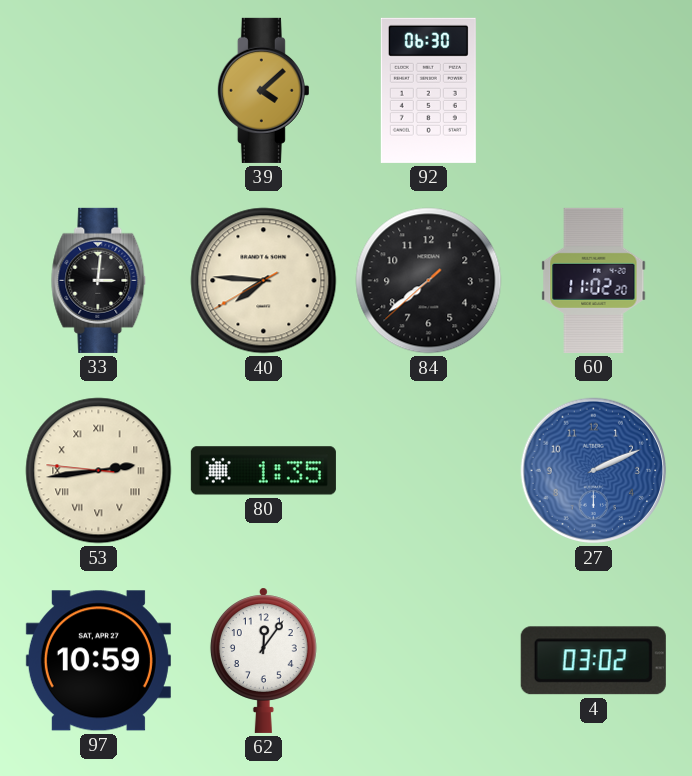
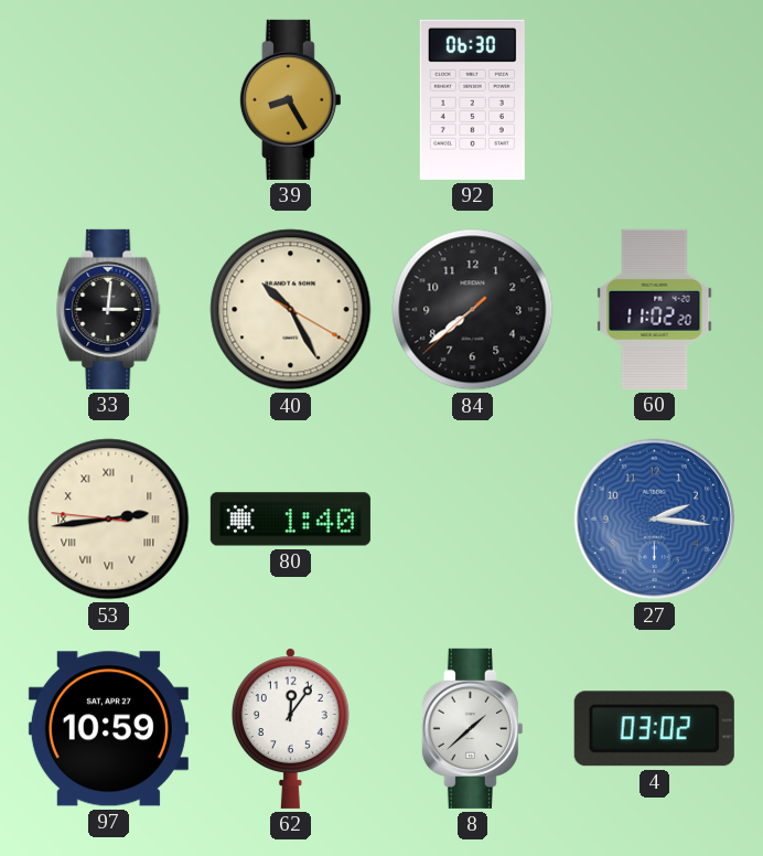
39: 4:08 -> 8:25 (290, 99)
40: 7:45 -> 10:25 (291, 310)
80: 1:35 -> 1:40 (290, 520)
27: 2:11 -> 2:16 (655, 520)
8: none -> 1:38 (472, 728)
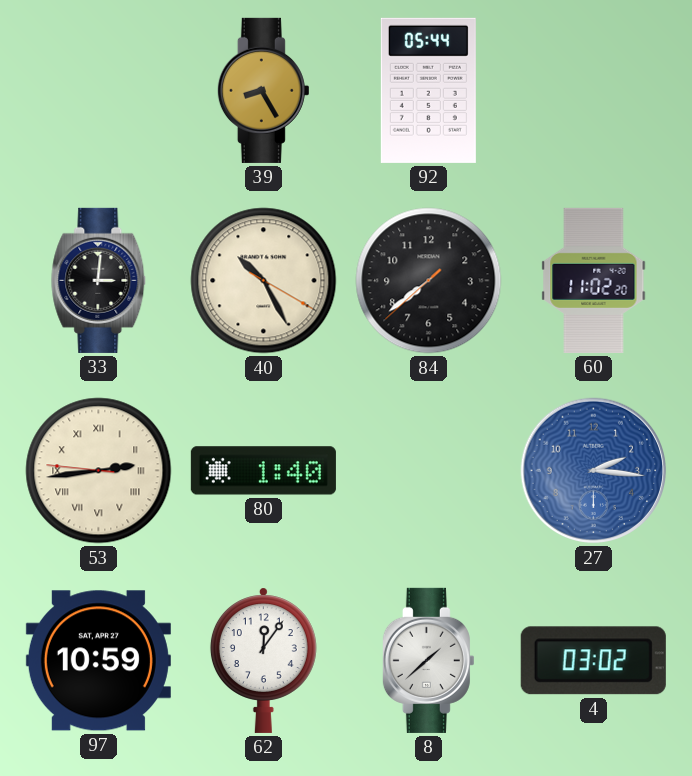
92: 06:30 -> 05:44 (428, 90)
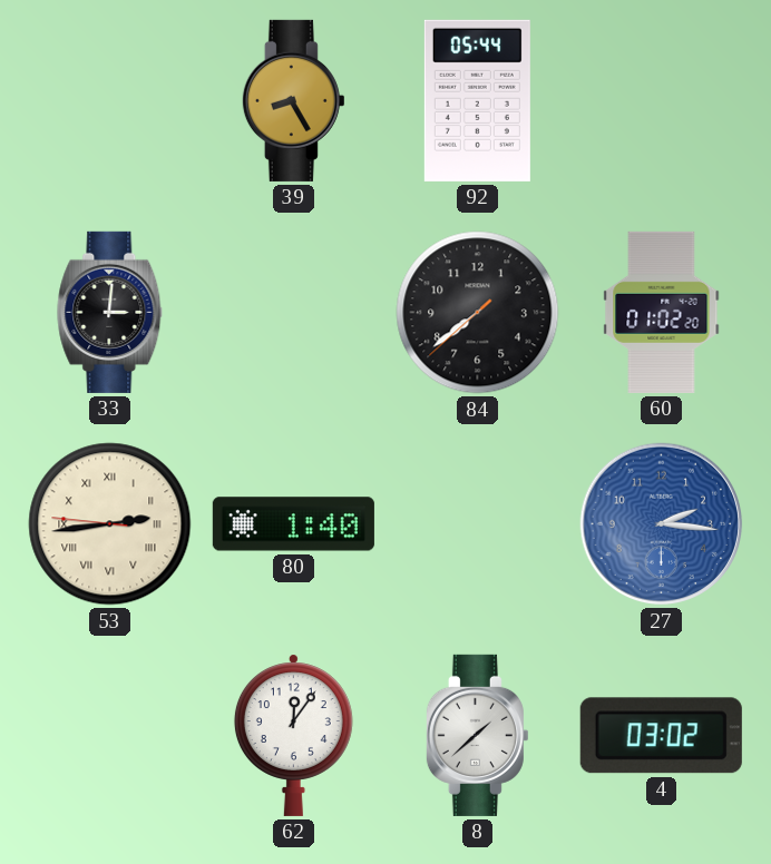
40: 10:25 -> none (264, 281)
60: 11:02 -> 01:02 (662, 312)
97: 10:59 -> none (98, 661)
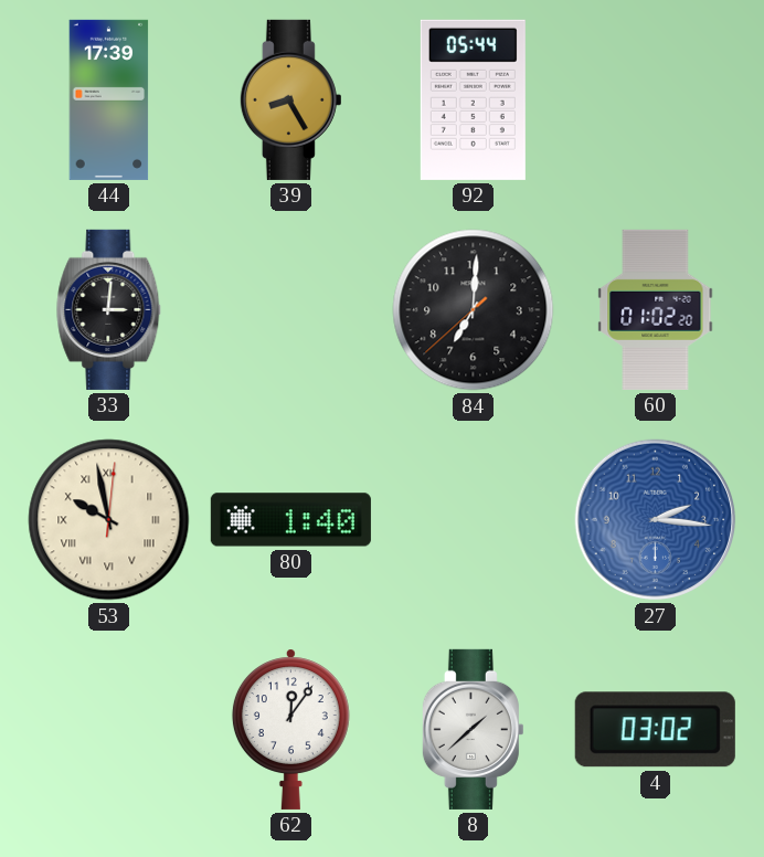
44: none -> 17:39 (109, 99)
84: 7:38 -> 7:00 (474, 310)
53: 2:43 -> 9:58 (109, 520)
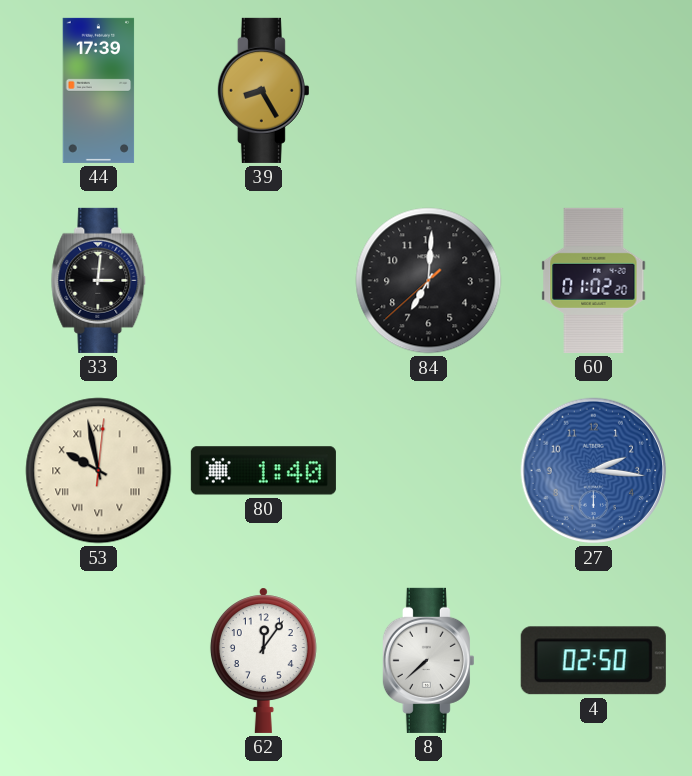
92: 05:44 -> none (473, 99)
8: 1:38 -> 7:38 (428, 660)
4: 03:02 -> 02:50 (593, 661)
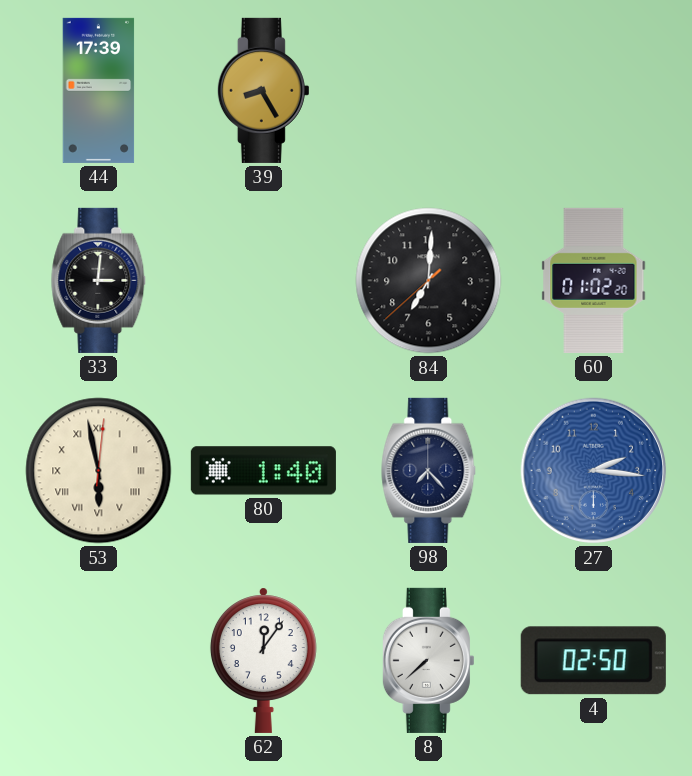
53: 9:58 -> 5:58 (99, 471)
98: none -> 7:23 (429, 470)
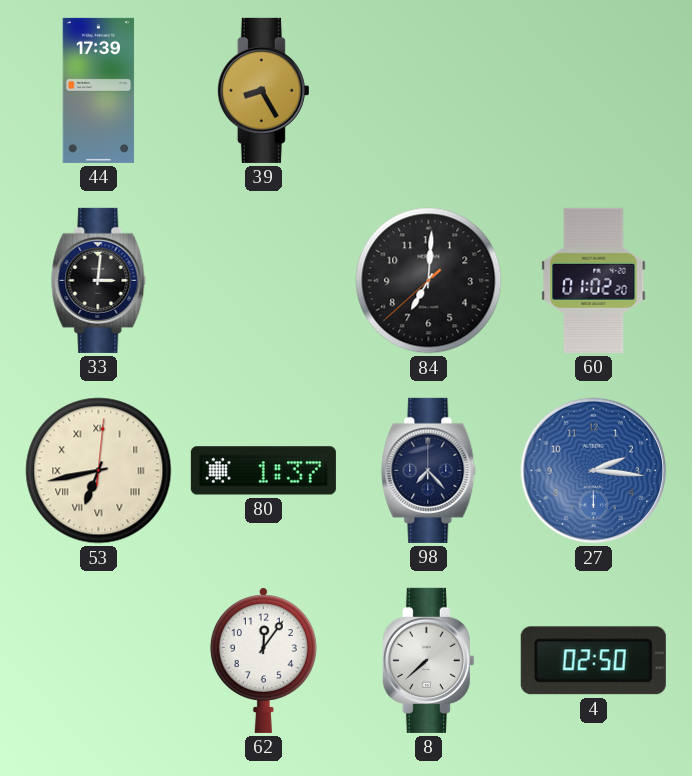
53: 5:58 -> 6:43 (99, 471)
80: 1:40 -> 1:37 (263, 471)
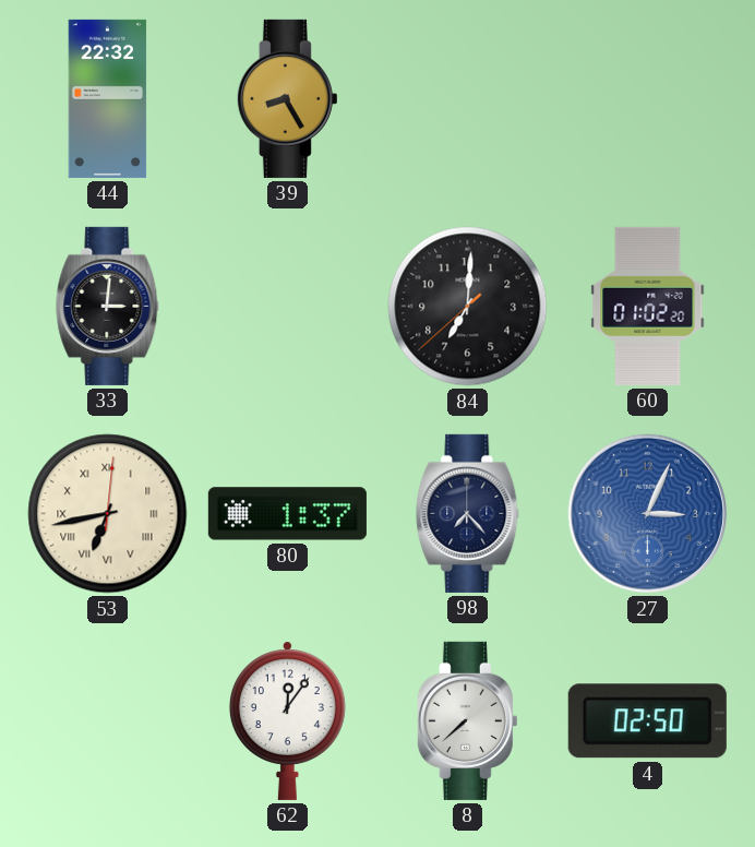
44: 17:39 -> 22:32 (108, 98)
27: 2:16 -> 3:04 (648, 514)
